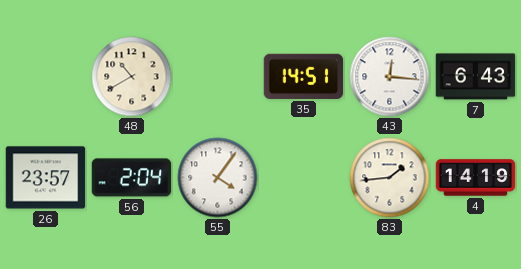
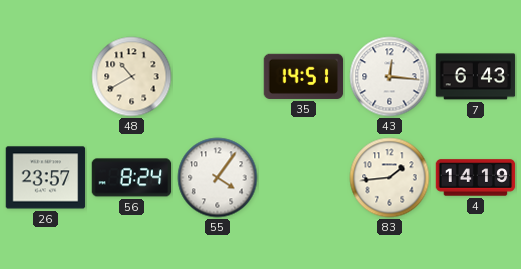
56: 2:04 -> 8:24 (132, 178)
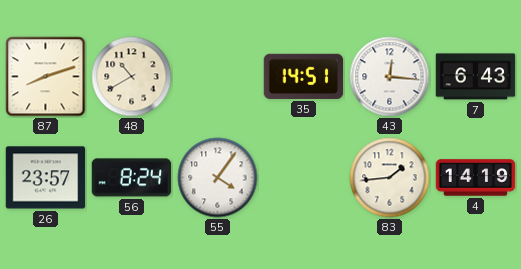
87: none -> 8:12 (46, 77)
